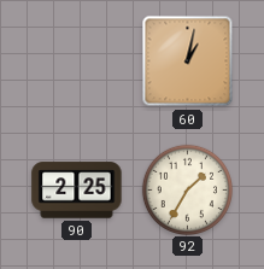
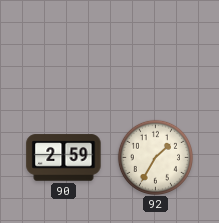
60: 1:02 -> none (188, 62)
90: 2:25 -> 2:59 (64, 158)
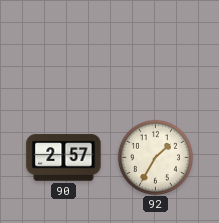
90: 2:59 -> 2:57 (64, 158)
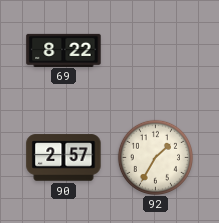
69: none -> 8:22 (64, 50)
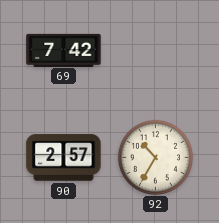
69: 8:22 -> 7:42 (64, 50)
92: 1:35 -> 10:35 (155, 157)
